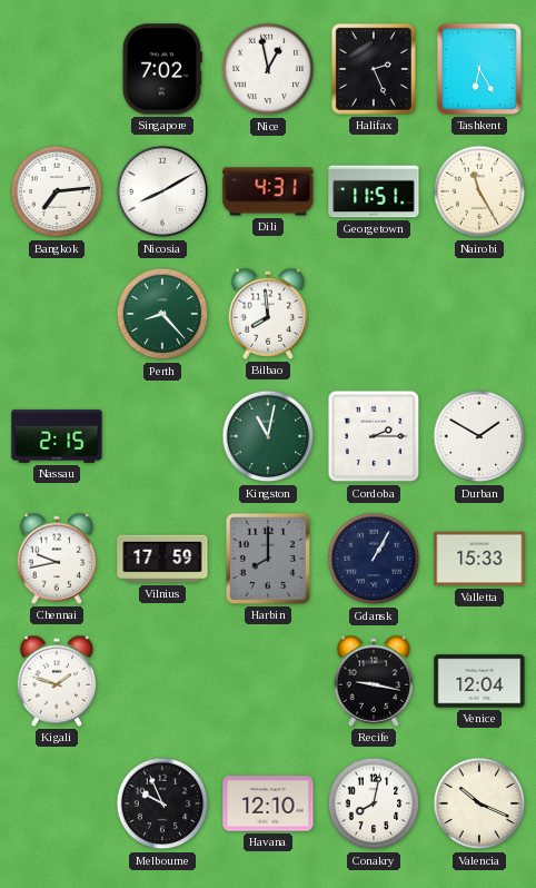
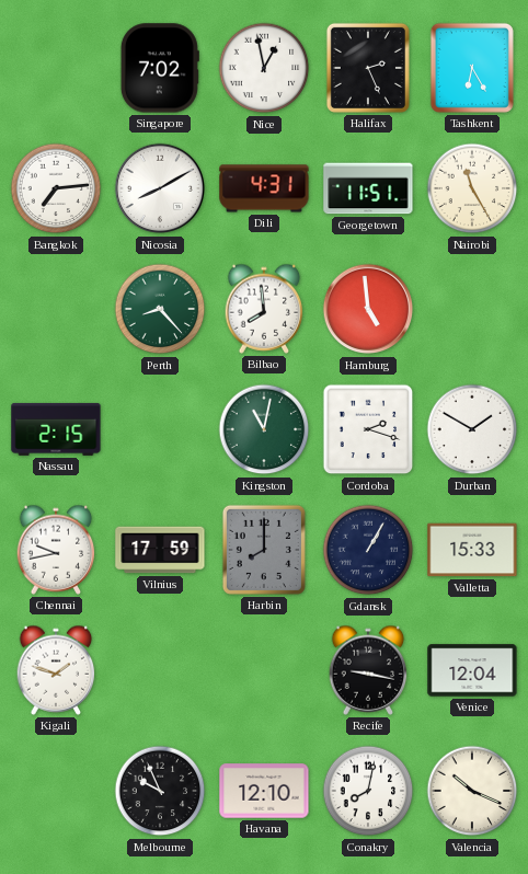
Hamburg: none -> 4:59 (368, 309)
Cordoba: 2:15 -> 2:18 (368, 429)
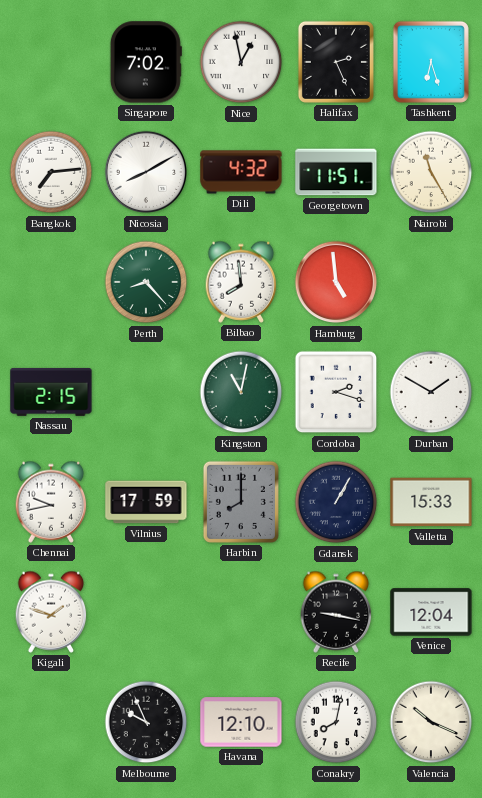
Tashkent: 6:25 -> 6:27 (431, 62)
Dili: 4:31 -> 4:32 (241, 172)
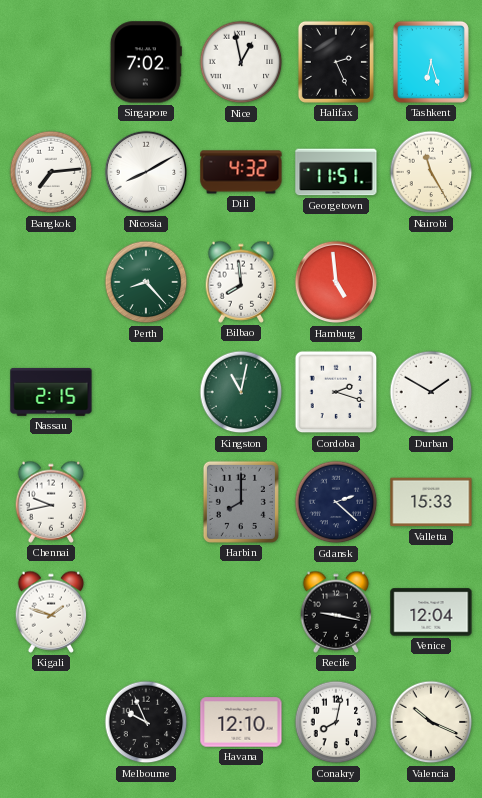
Vilnius: 17:59 -> none (146, 502)
Gdansk: 1:05 -> 2:22 (336, 502)
